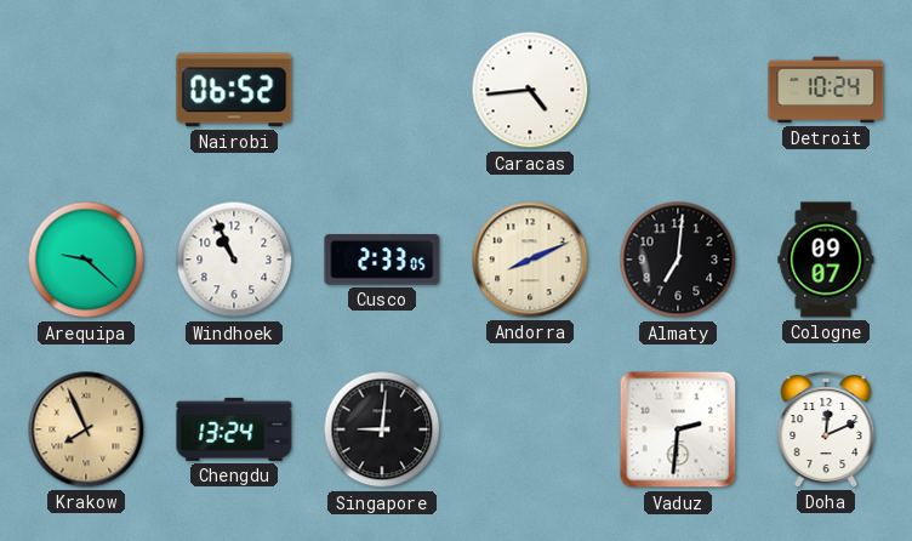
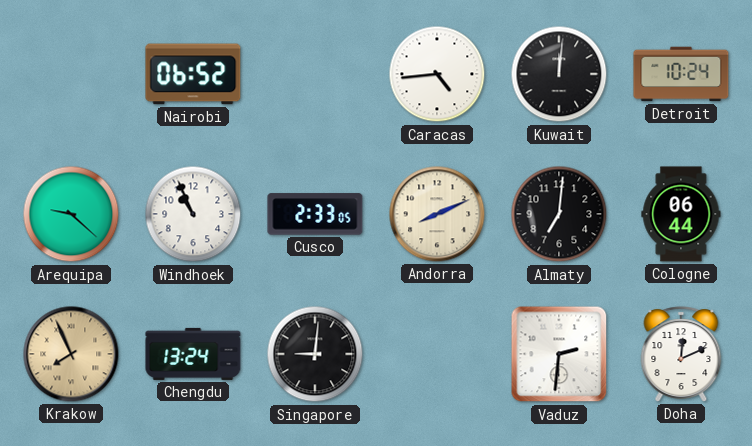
Kuwait: none -> 12:01 (559, 74)
Cologne: 09:07 -> 06:44 (681, 214)
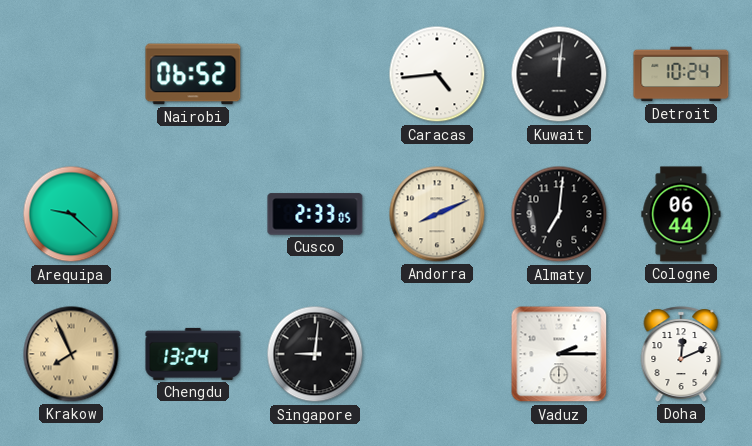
Windhoek: 10:56 -> none (193, 214)
Vaduz: 2:31 -> 2:15 (559, 354)
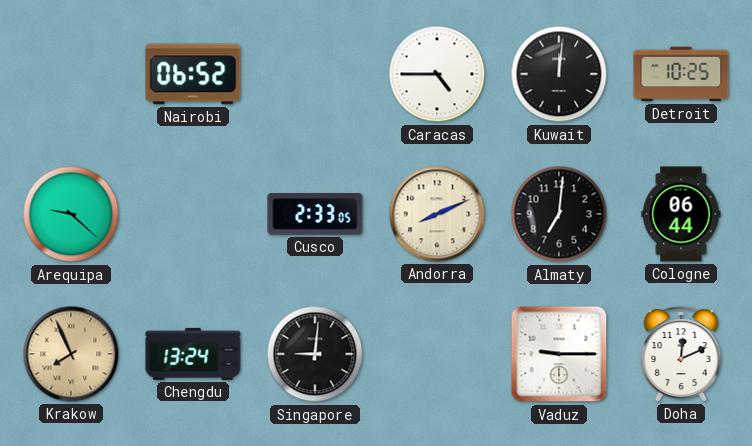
Caracas: 4:44 -> 4:45 (437, 74)
Detroit: 10:24 -> 10:25 (681, 74)
Vaduz: 2:15 -> 9:15 (559, 354)
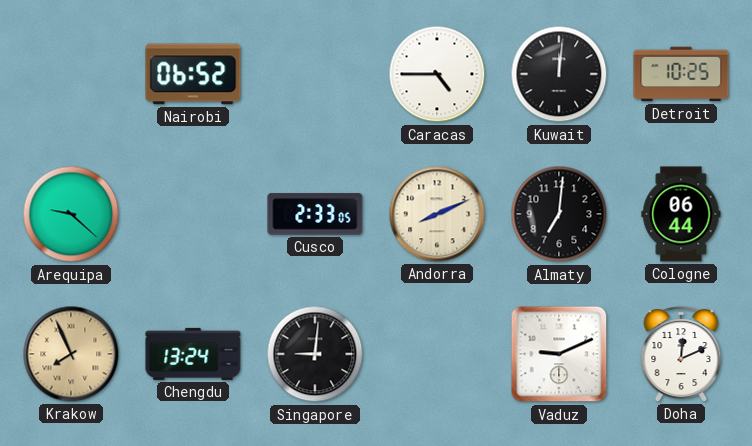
Vaduz: 9:15 -> 9:11 (559, 354)
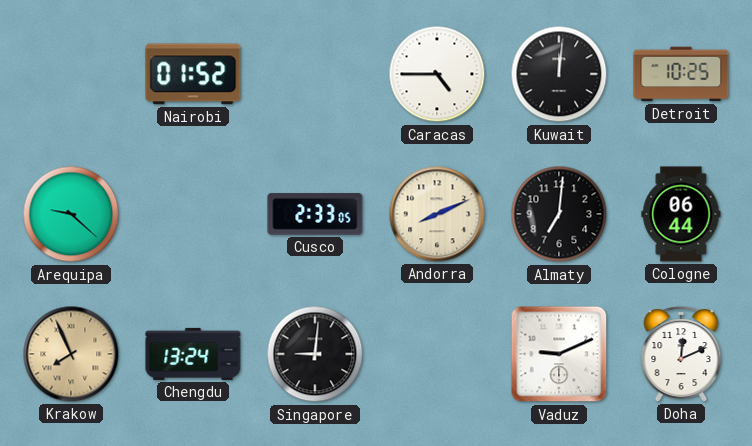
Nairobi: 06:52 -> 01:52 (193, 74)
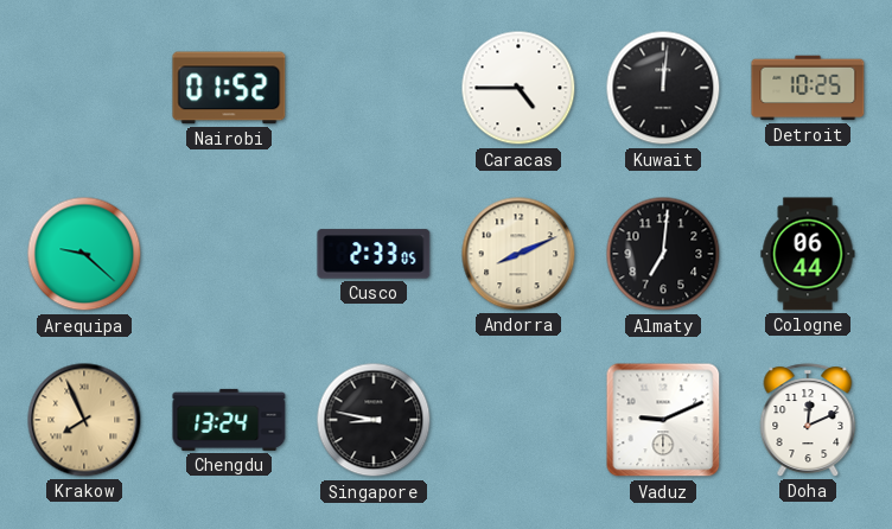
Singapore: 9:01 -> 8:47 (374, 420)
